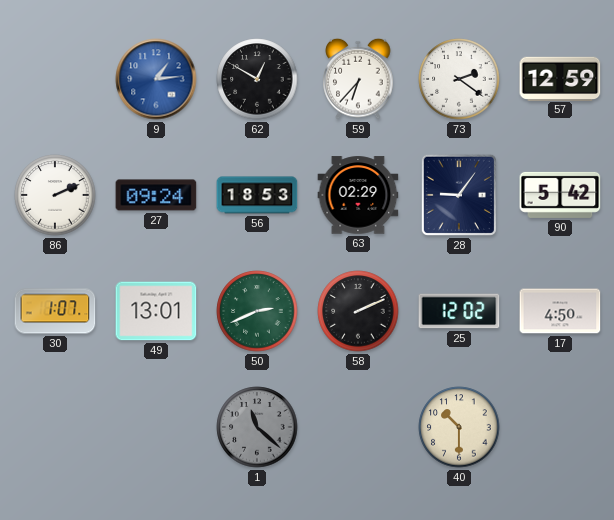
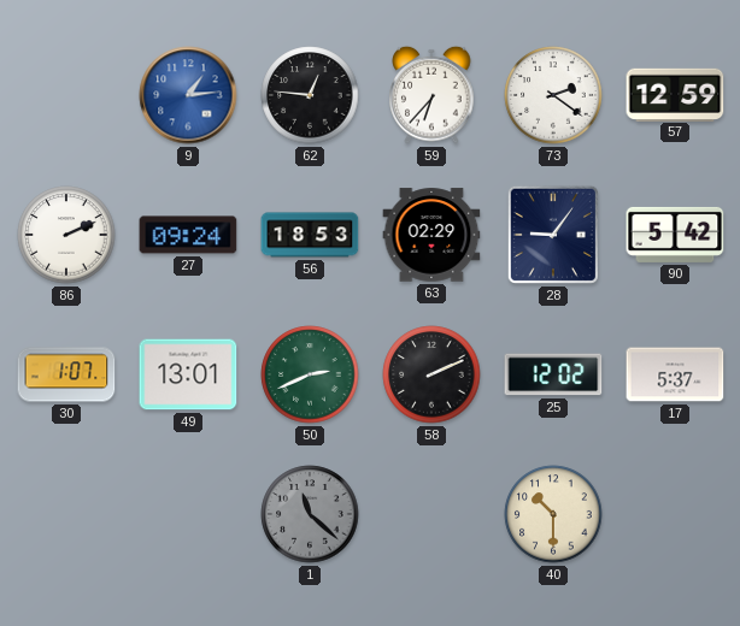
62: 12:50 -> 12:46 (310, 95)
17: 4:50 -> 5:37 (675, 374)
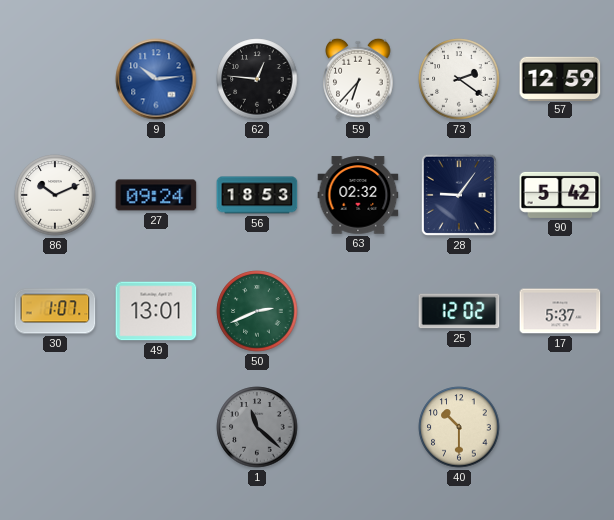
9: 1:14 -> 10:14 (156, 79)
86: 2:11 -> 10:11 (55, 195)
63: 02:29 -> 02:32 (358, 195)
58: 2:11 -> none (431, 374)
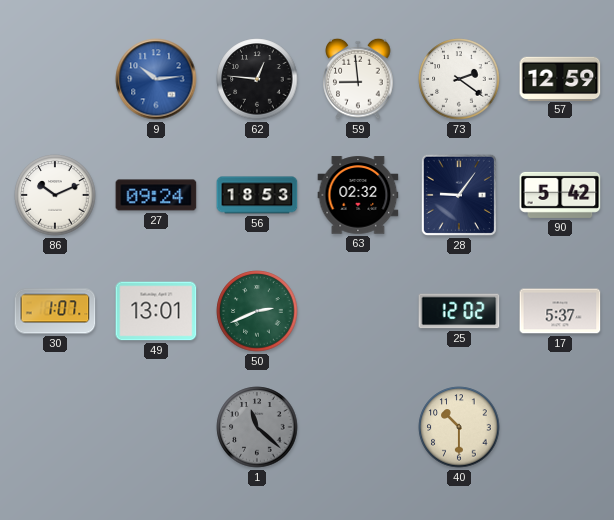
59: 6:37 -> 8:59 (358, 79)
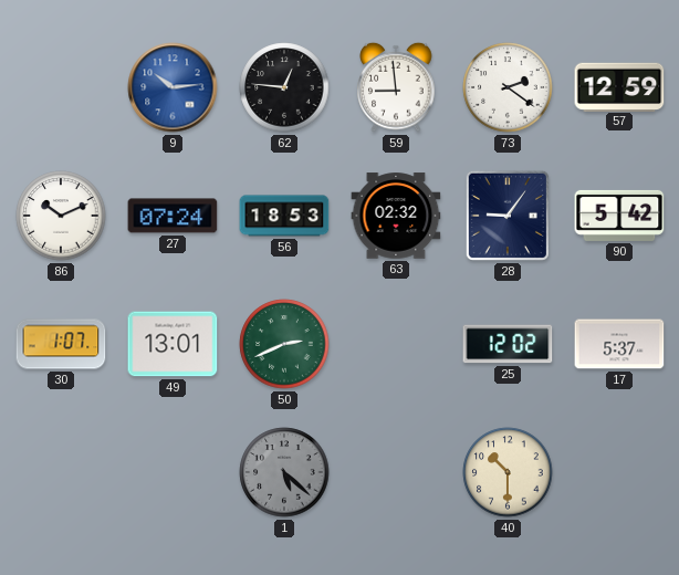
27: 09:24 -> 07:24 (173, 216)
1: 11:22 -> 5:22 (284, 472)
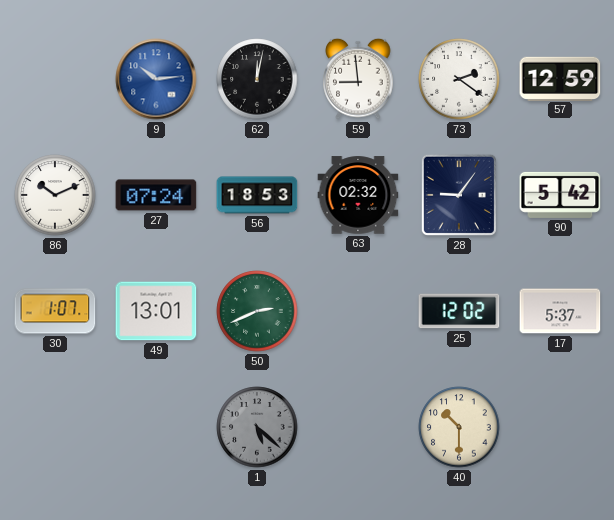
62: 12:46 -> 12:02 (257, 79)
